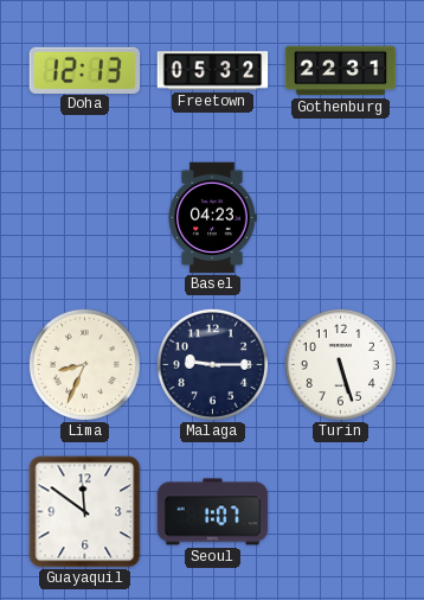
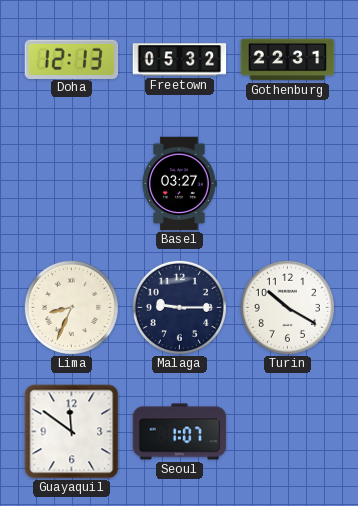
Basel: 04:23 -> 03:27 (179, 184)
Turin: 5:27 -> 10:20 (287, 307)
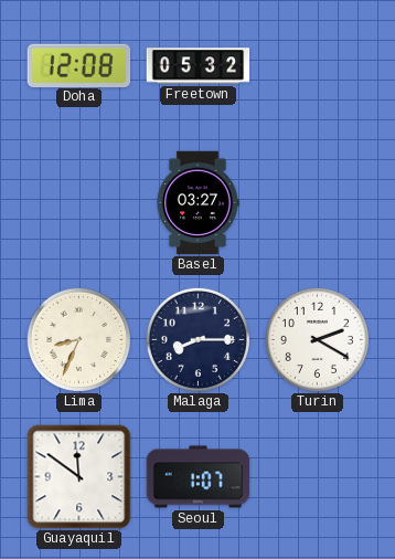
Doha: 12:13 -> 12:08 (79, 65)
Gothenburg: 22:31 -> none (288, 60)
Malaga: 9:15 -> 8:15 (197, 339)
Turin: 10:20 -> 2:20 (317, 339)
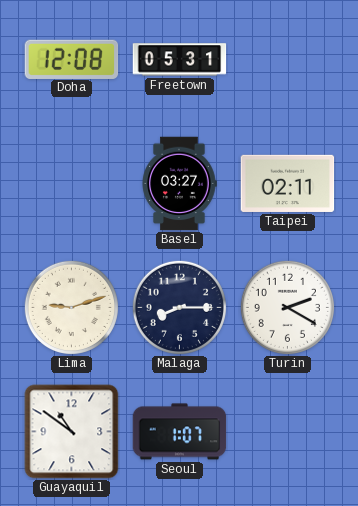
Freetown: 05:32 -> 05:31 (180, 60)
Taipei: none -> 02:11 (288, 183)
Lima: 8:34 -> 9:12 (71, 307)
Guayaquil: 11:51 -> 10:51 (72, 432)
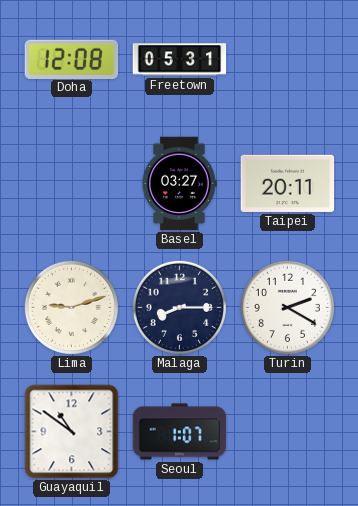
Taipei: 02:11 -> 20:11 (288, 183)
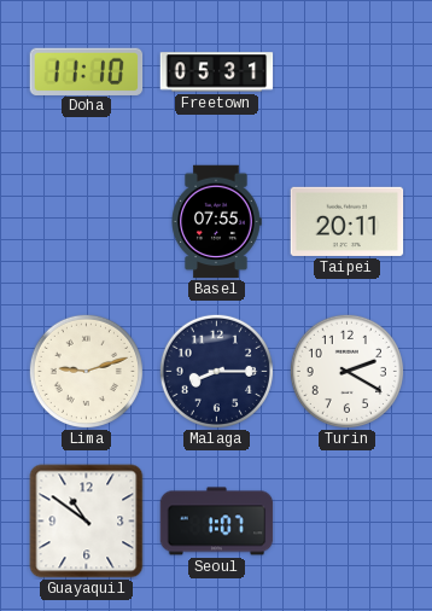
Doha: 12:08 -> 11:10 (87, 71)
Basel: 03:27 -> 07:55 (216, 222)
